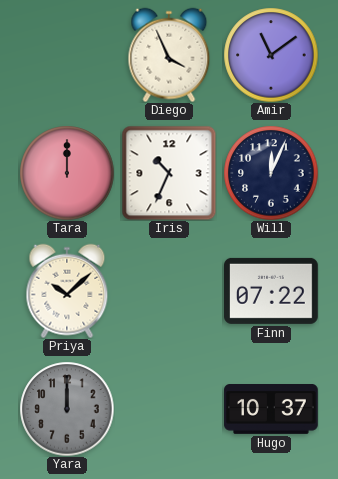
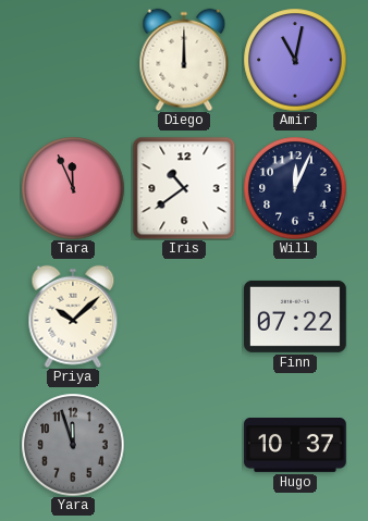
Diego: 3:56 -> 12:00 (184, 60)
Amir: 11:09 -> 11:02 (295, 60)
Tara: 12:00 -> 11:56 (73, 188)
Iris: 10:34 -> 10:39 (184, 188)
Yara: 12:00 -> 11:57 (73, 445)
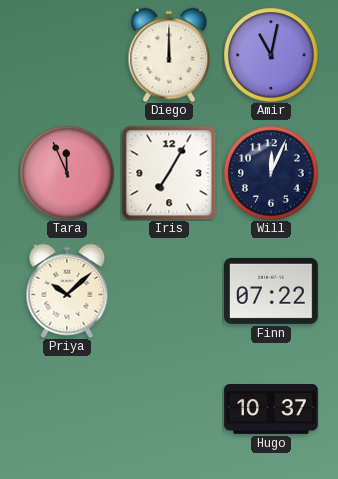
Iris: 10:39 -> 7:05 (169, 173)
Yara: 11:57 -> none (73, 445)
